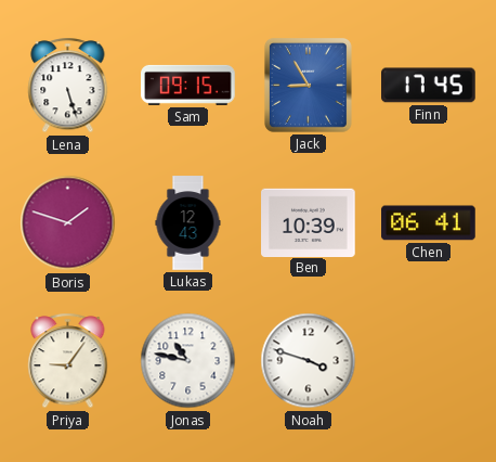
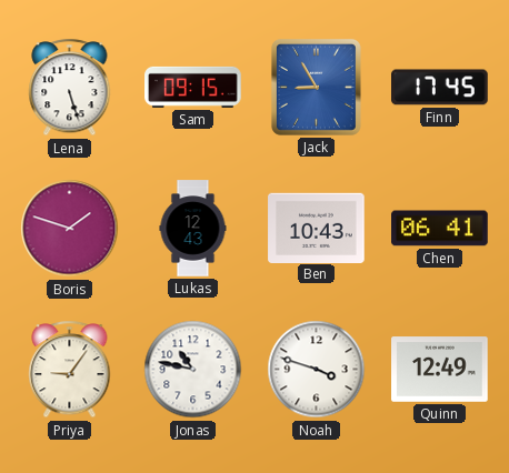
Ben: 10:39 -> 10:43 (317, 228)
Quinn: none -> 12:49 (440, 370)
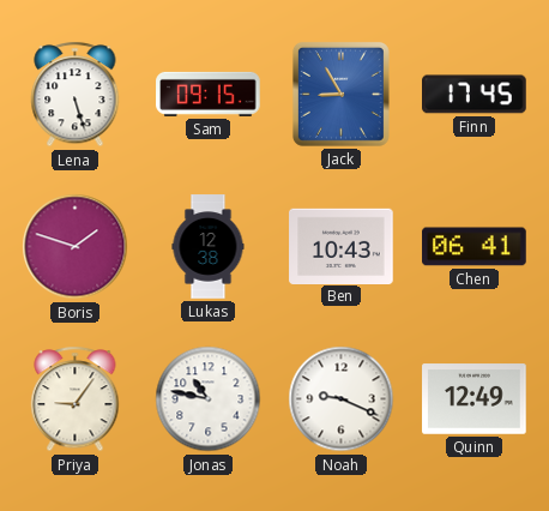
Lukas: 12:43 -> 12:38 (209, 247)
Noah: 3:48 -> 9:19 (342, 399)
